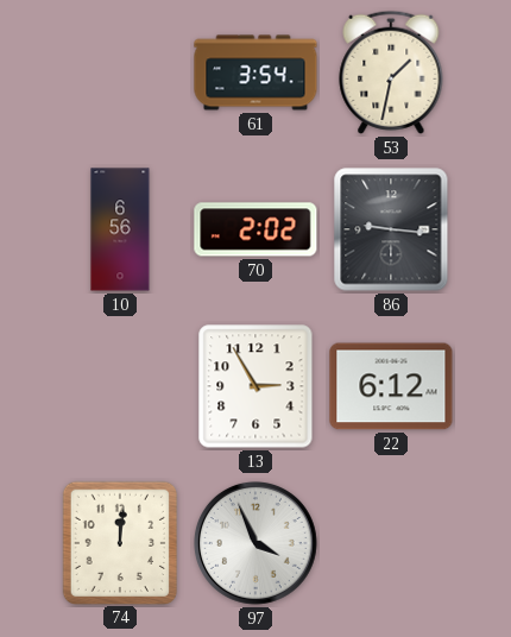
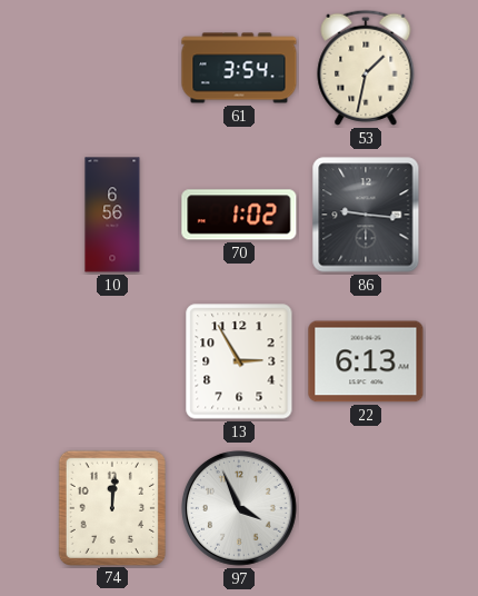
70: 2:02 -> 1:02 (239, 215)
22: 6:12 -> 6:13 (366, 361)
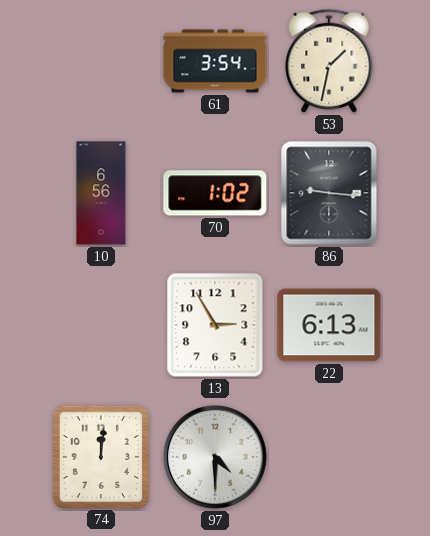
97: 3:56 -> 4:30 (215, 457)
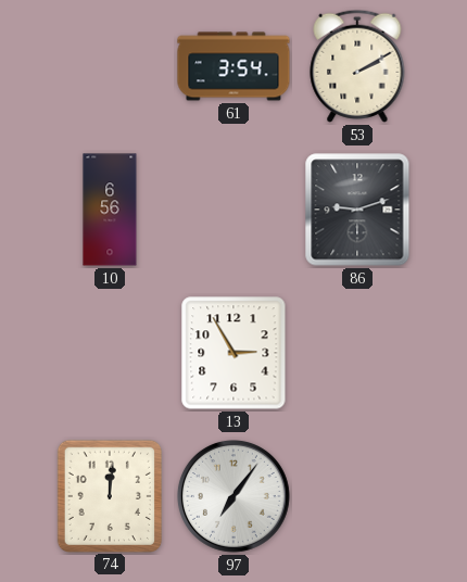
53: 1:32 -> 2:10 (357, 66)
70: 1:02 -> none (215, 193)
86: 9:16 -> 9:12 (357, 210)
22: 6:13 -> none (329, 325)
97: 4:30 -> 7:06 (233, 496)
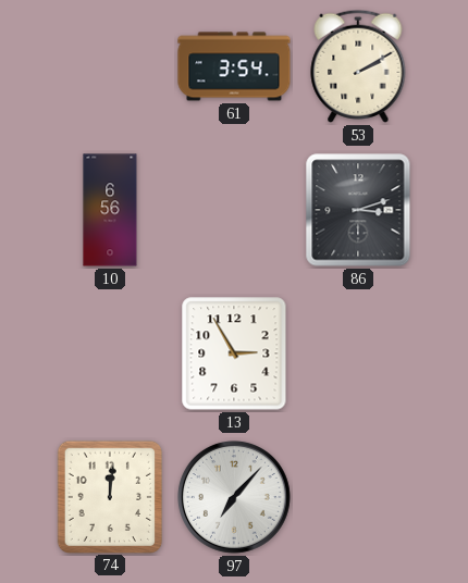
86: 9:12 -> 3:12 (358, 210)
97: 7:06 -> 7:07 (234, 497)
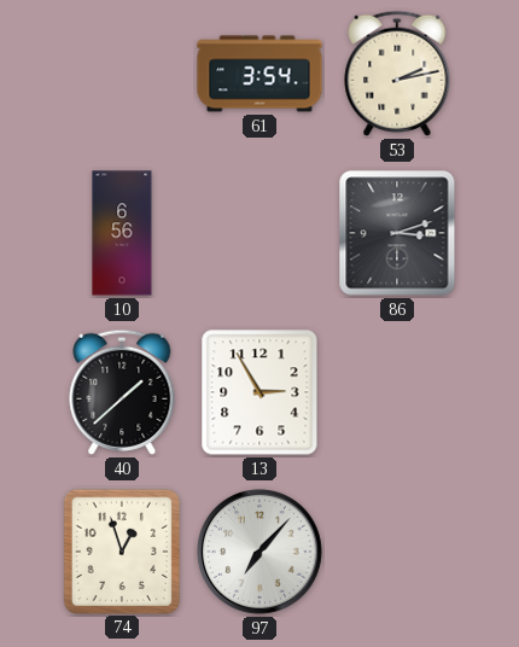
53: 2:10 -> 2:13 (397, 74)
40: none -> 1:38 (122, 392)
74: 12:01 -> 12:57 (122, 550)
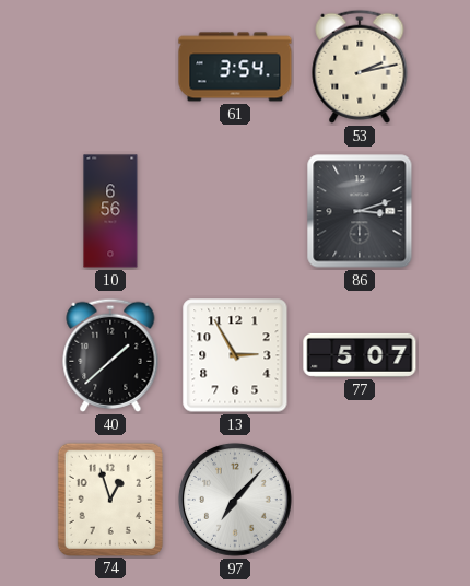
77: none -> 5:07 (360, 355)
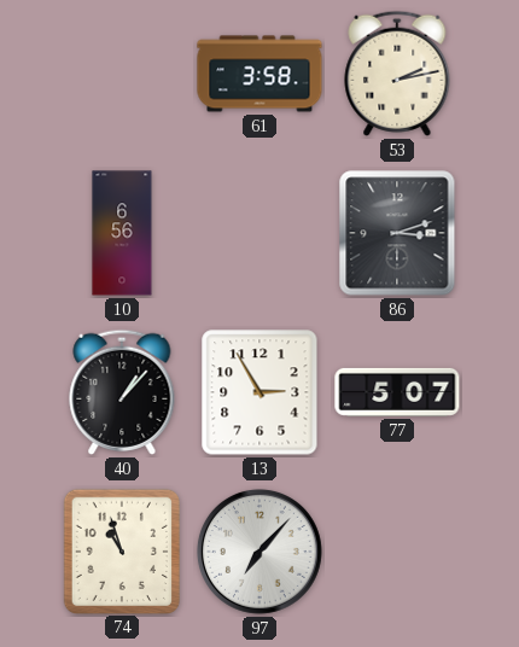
61: 3:54 -> 3:58 (259, 74)
40: 1:38 -> 1:07 (122, 392)
74: 12:57 -> 10:57 (122, 550)
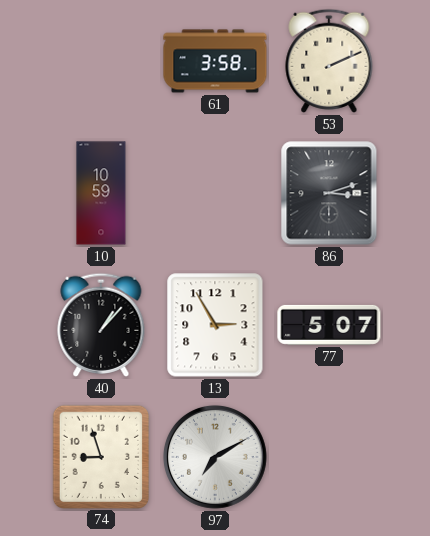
53: 2:13 -> 2:11 (329, 61)
10: 6:56 -> 10:59 (101, 193)
74: 10:57 -> 8:57 (101, 456)
97: 7:07 -> 7:10 (215, 457)
